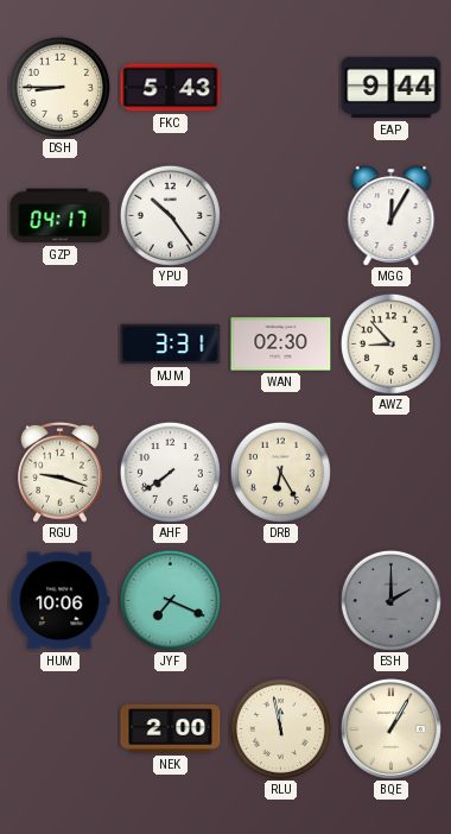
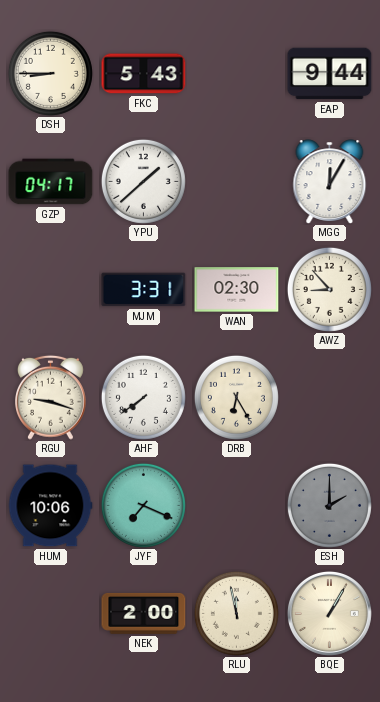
YPU: 10:24 -> 1:38 (143, 181)
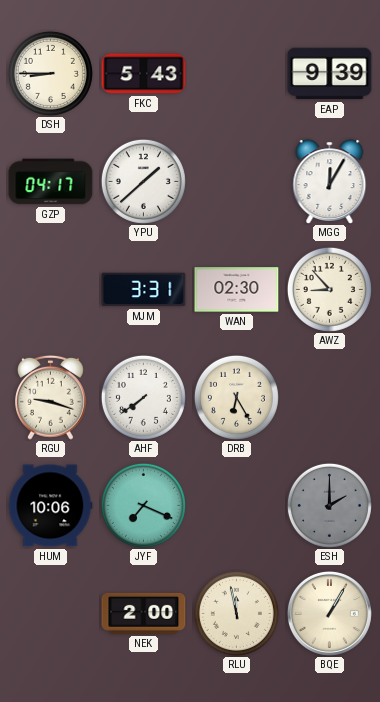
EAP: 9:44 -> 9:39 (330, 74)
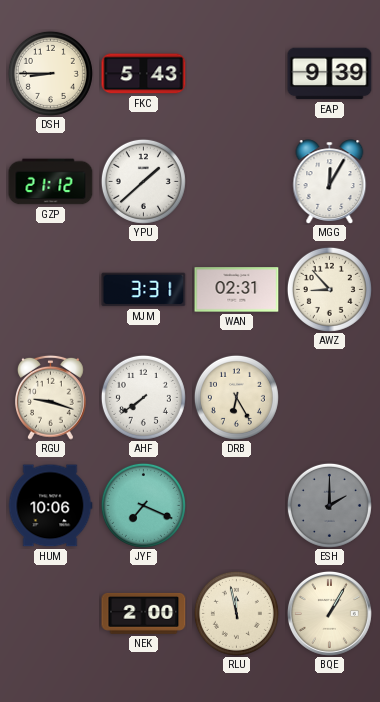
GZP: 04:17 -> 21:12 (51, 182)
WAN: 02:30 -> 02:31 (237, 290)
